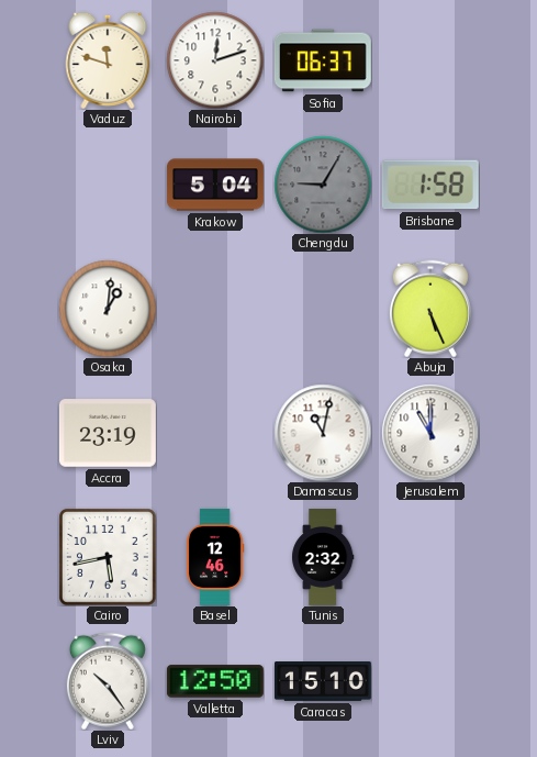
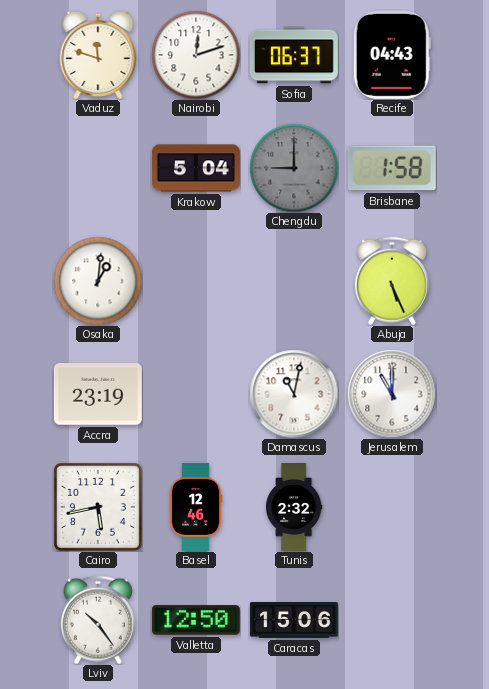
Recife: none -> 04:43 (392, 55)
Chengdu: 9:05 -> 9:00 (294, 168)
Caracas: 15:10 -> 15:06 (294, 621)
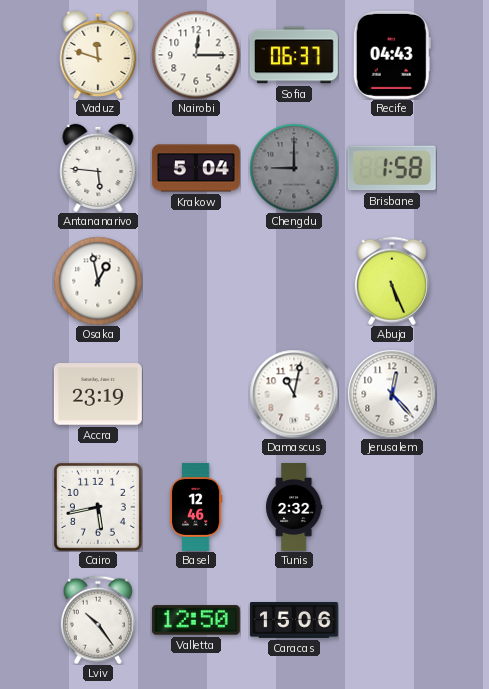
Nairobi: 12:12 -> 12:15 (196, 55)
Antananarivo: none -> 5:46 (98, 168)
Osaka: 1:01 -> 12:58 (98, 281)
Jerusalem: 11:00 -> 12:23 (392, 394)
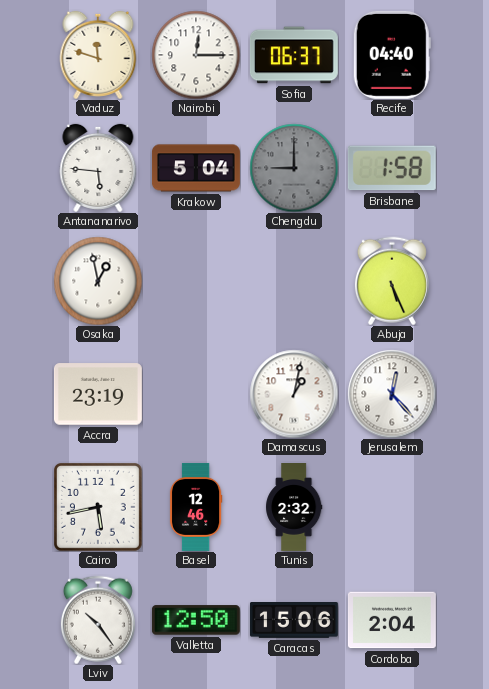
Recife: 04:43 -> 04:40 (392, 55)
Damascus: 11:02 -> 1:02 (294, 394)
Cordoba: none -> 2:04 (392, 620)
